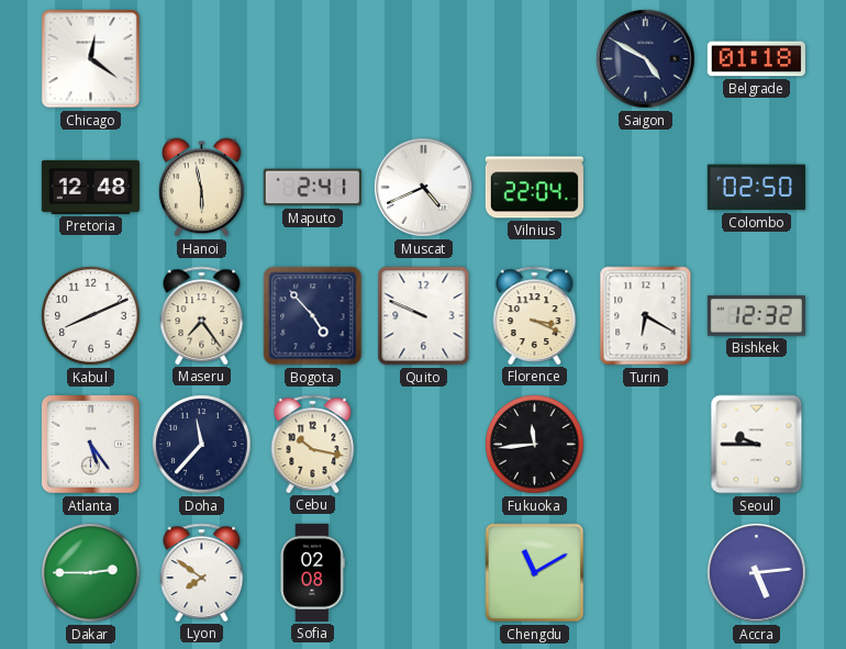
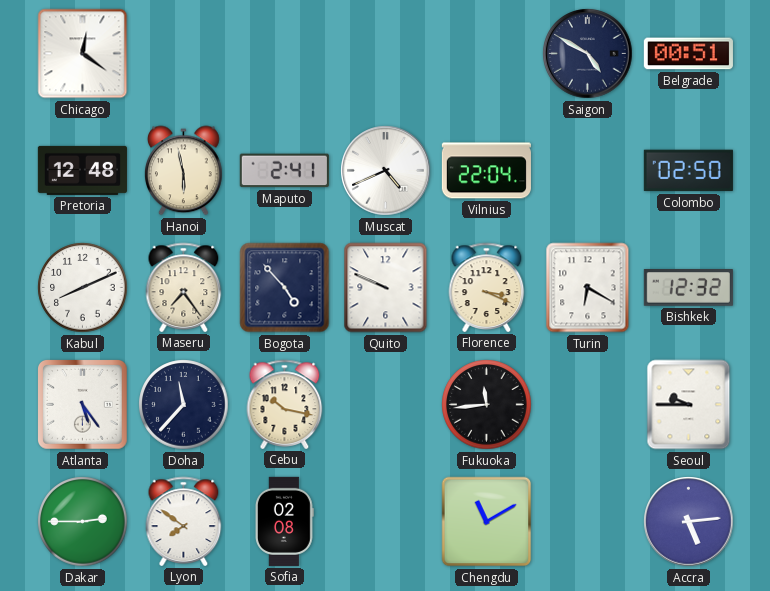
Belgrade: 01:18 -> 00:51 (688, 54)
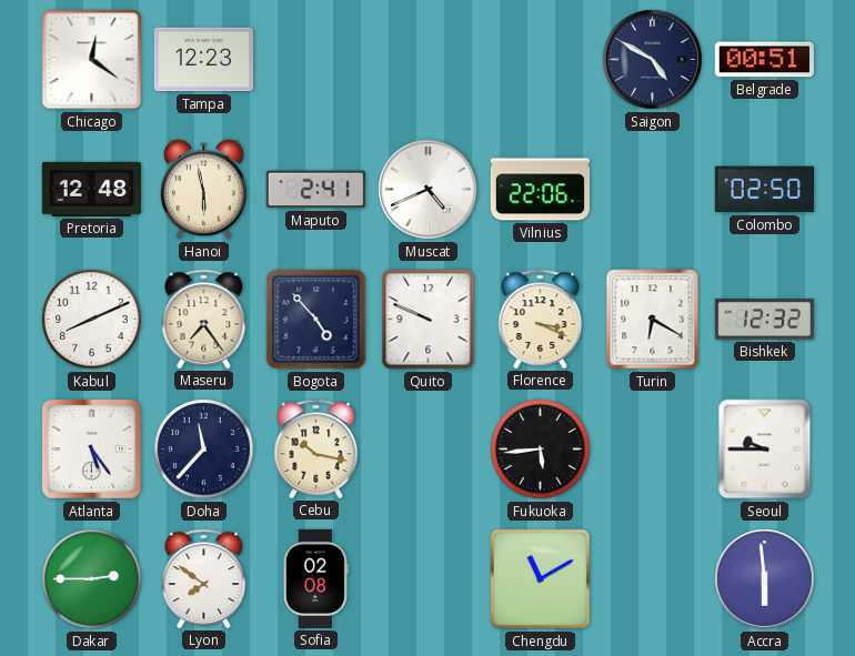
Tampa: none -> 12:23 (203, 60)
Vilnius: 22:04 -> 22:06 (540, 190)
Fukuoka: 11:44 -> 5:44 (541, 450)
Accra: 5:14 -> 5:59 (765, 579)
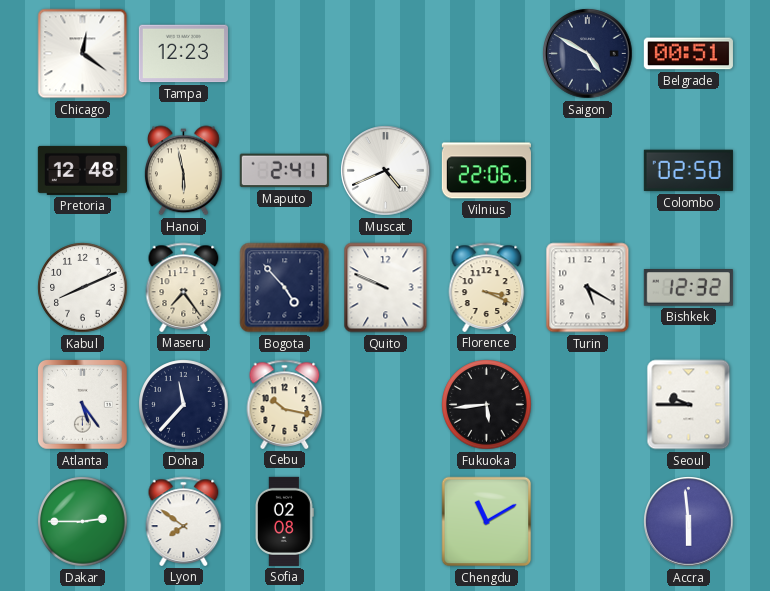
Turin: 6:20 -> 5:20 (588, 288)
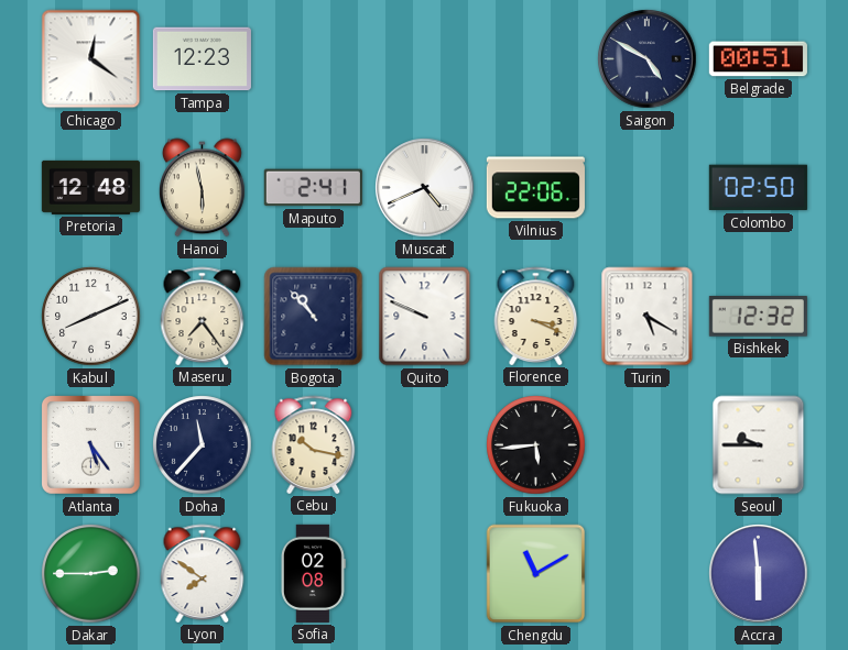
Bogota: 4:53 -> 10:53 (314, 317)
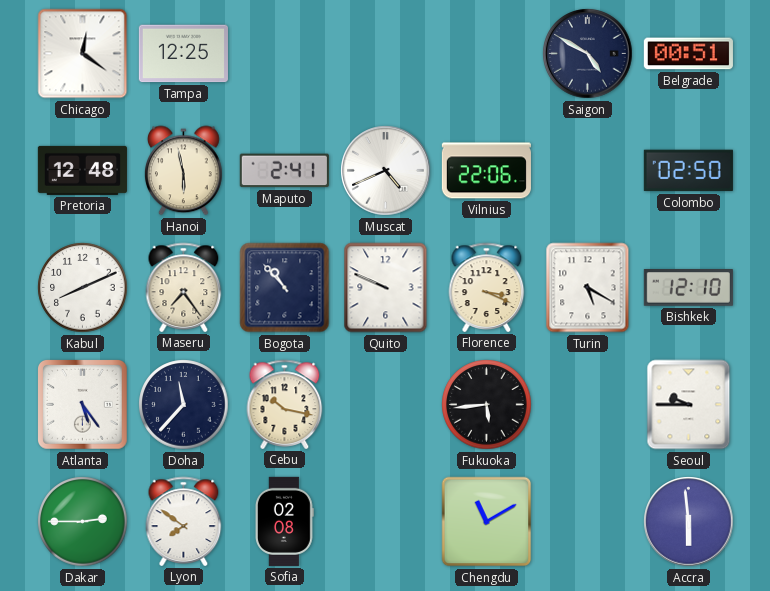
Tampa: 12:23 -> 12:25 (183, 54)
Bishkek: 12:32 -> 12:10 (688, 288)
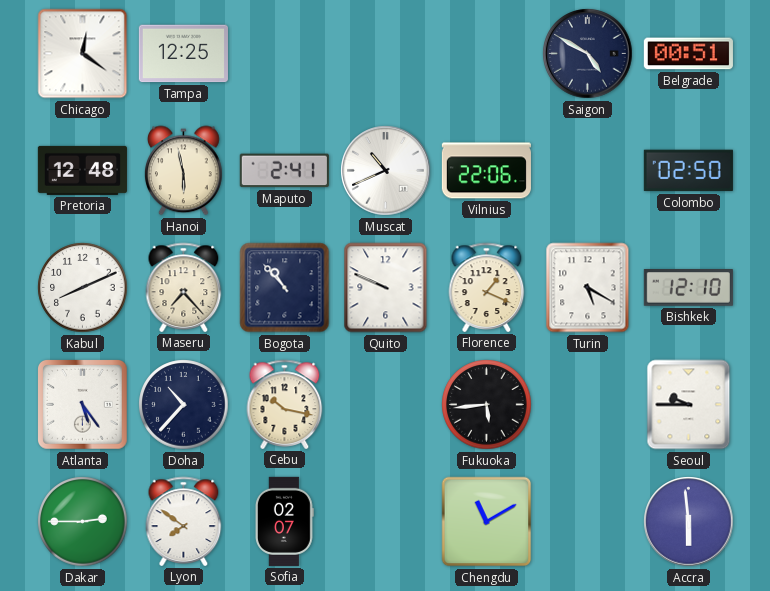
Muscat: 4:41 -> 10:41 (386, 171)
Maseru: 7:24 -> 7:23 (184, 287)
Florence: 3:19 -> 1:19 (487, 287)
Doha: 11:37 -> 10:37 (184, 405)
Sofia: 02:08 -> 02:07 (285, 521)
